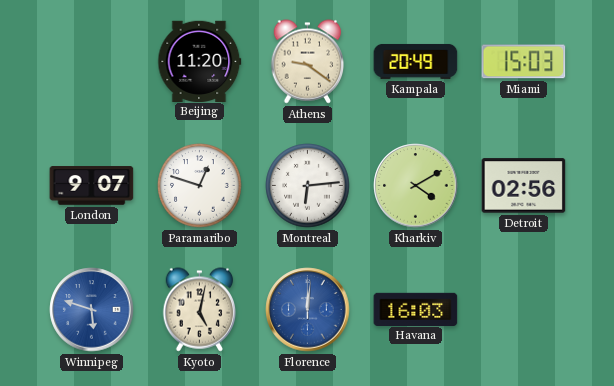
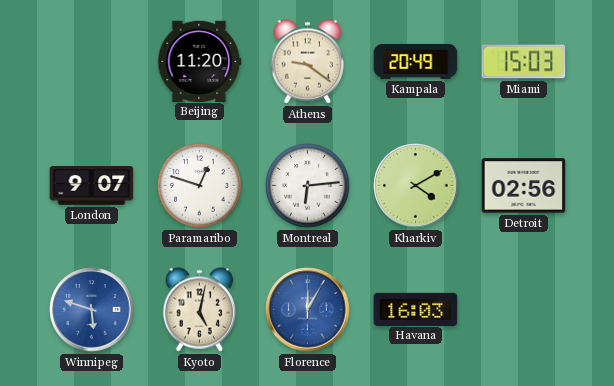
Florence: 12:01 -> 12:05 (308, 310)
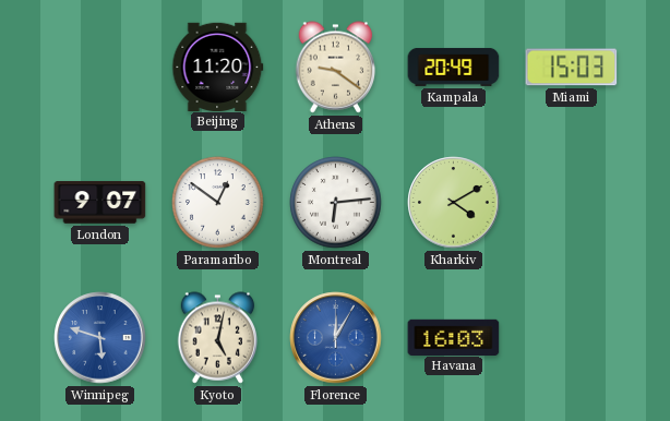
Paramaribo: 12:48 -> 12:51 (218, 203)
Detroit: 02:56 -> none (524, 186)
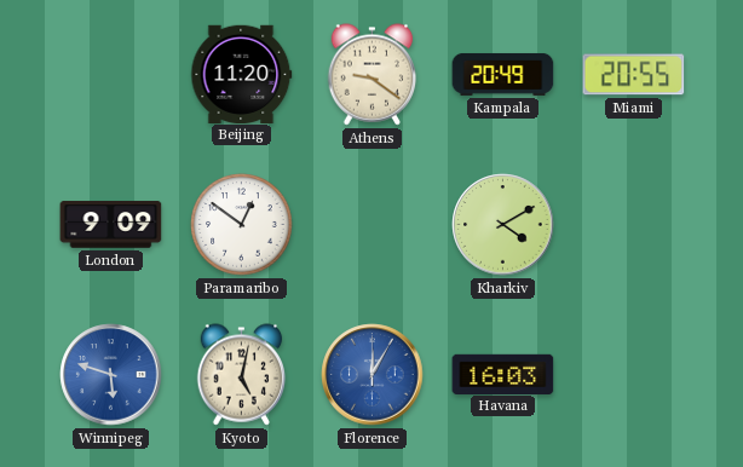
Miami: 15:03 -> 20:55 (634, 75)
London: 9:07 -> 9:09 (111, 225)
Montreal: 6:14 -> none (336, 203)
